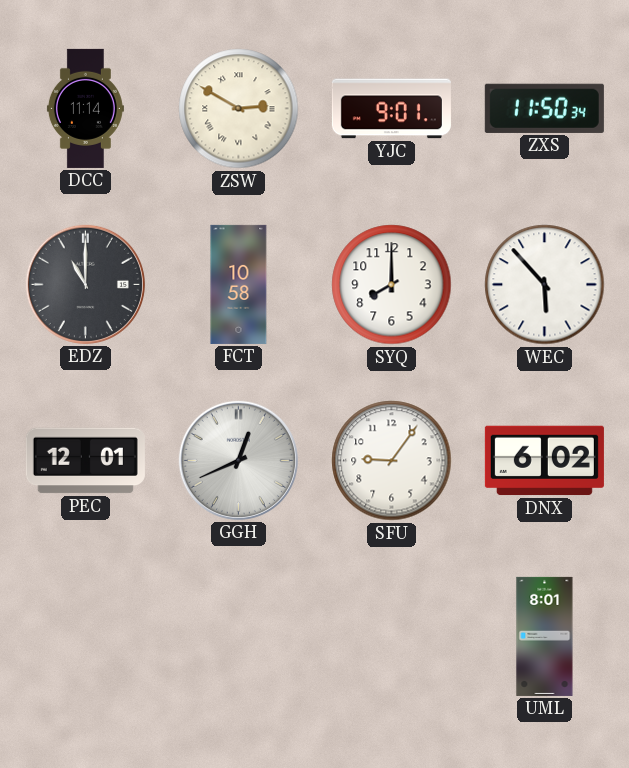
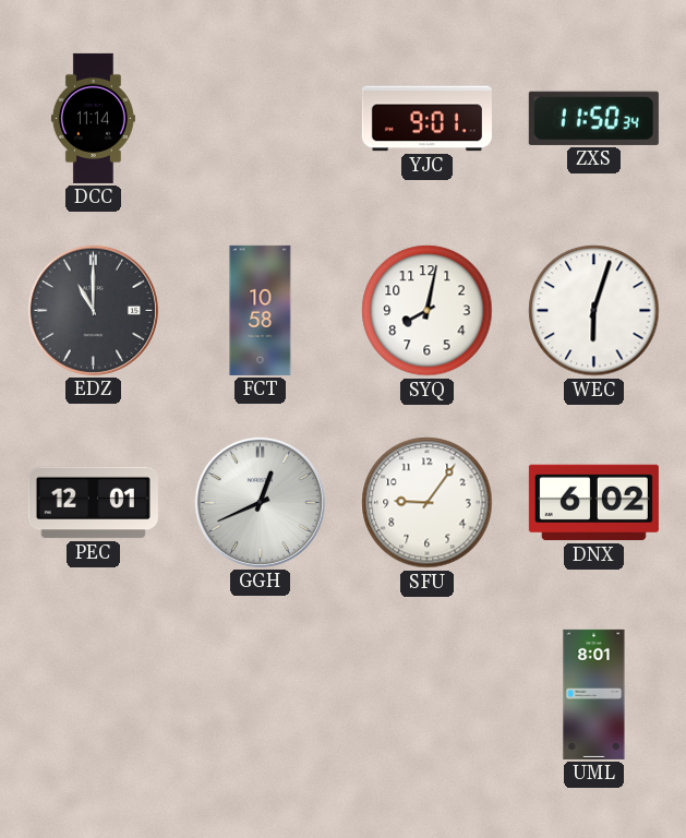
ZSW: 2:50 -> none (239, 109)
SYQ: 8:00 -> 8:02 (428, 311)
WEC: 5:53 -> 6:03 (594, 311)
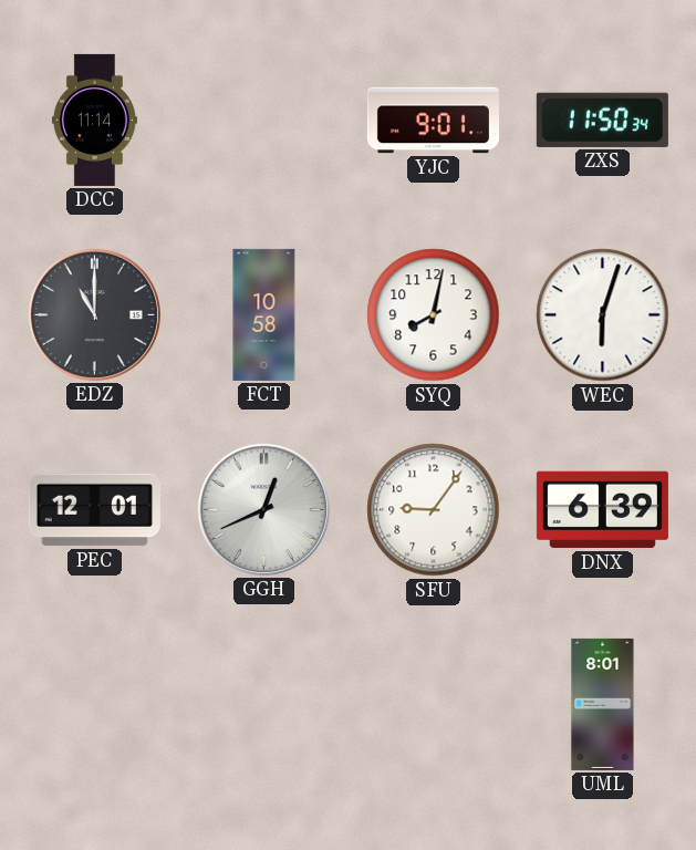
DNX: 6:02 -> 6:39 (602, 510)
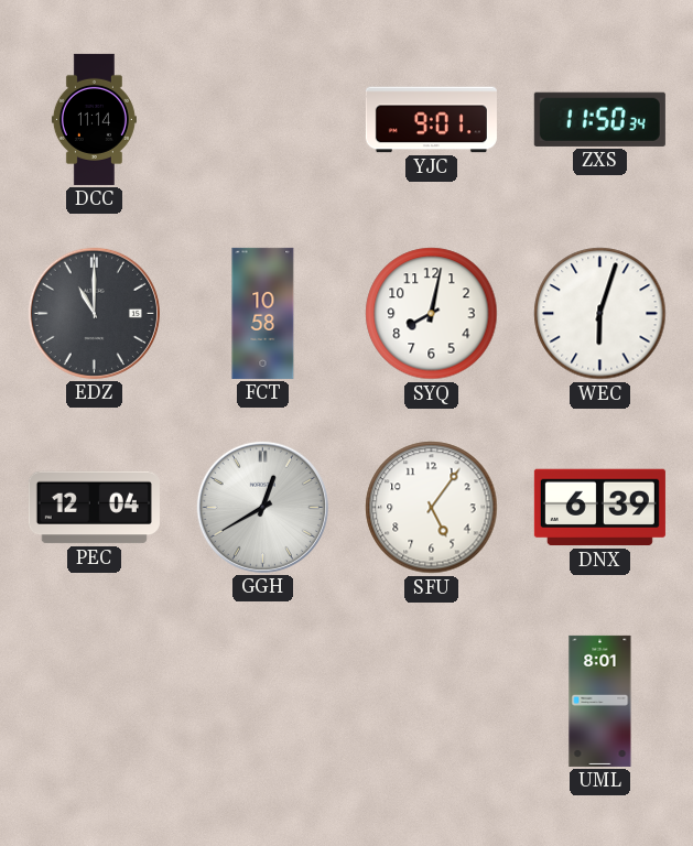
PEC: 12:01 -> 12:04 (94, 508)
GGH: 12:41 -> 12:40 (262, 507)
SFU: 9:06 -> 5:06 (432, 508)
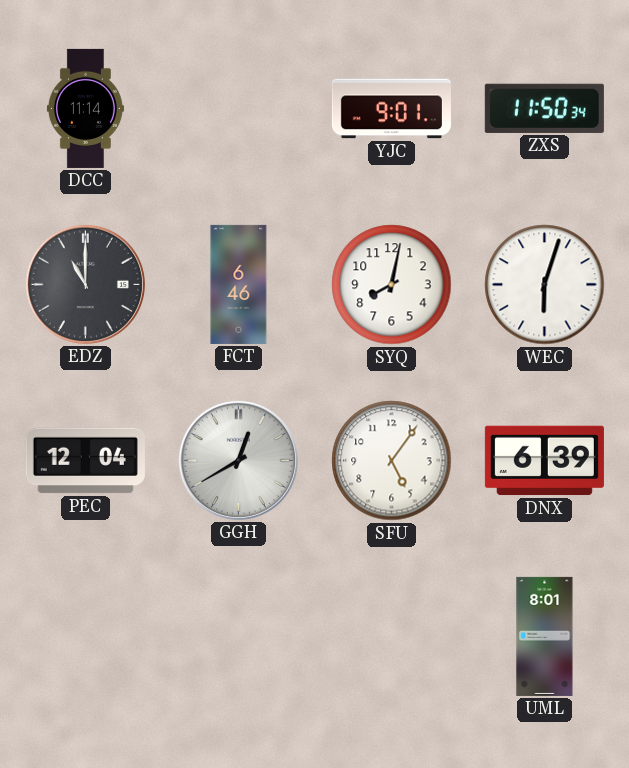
FCT: 10:58 -> 6:46 (239, 284)
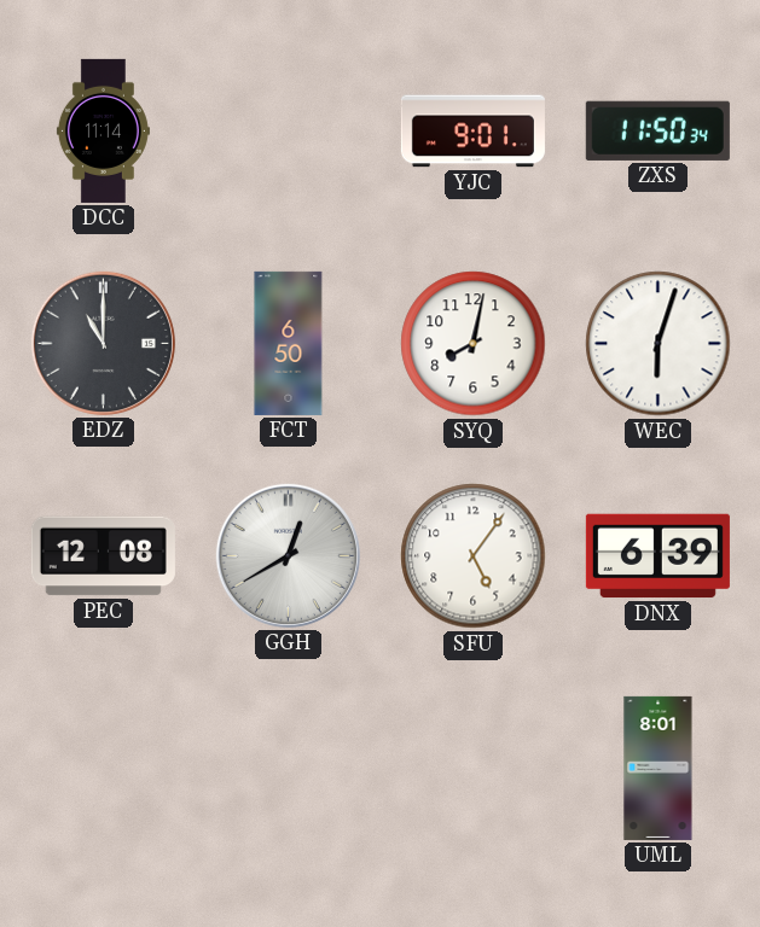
FCT: 6:46 -> 6:50 (289, 343)
PEC: 12:04 -> 12:08 (103, 556)
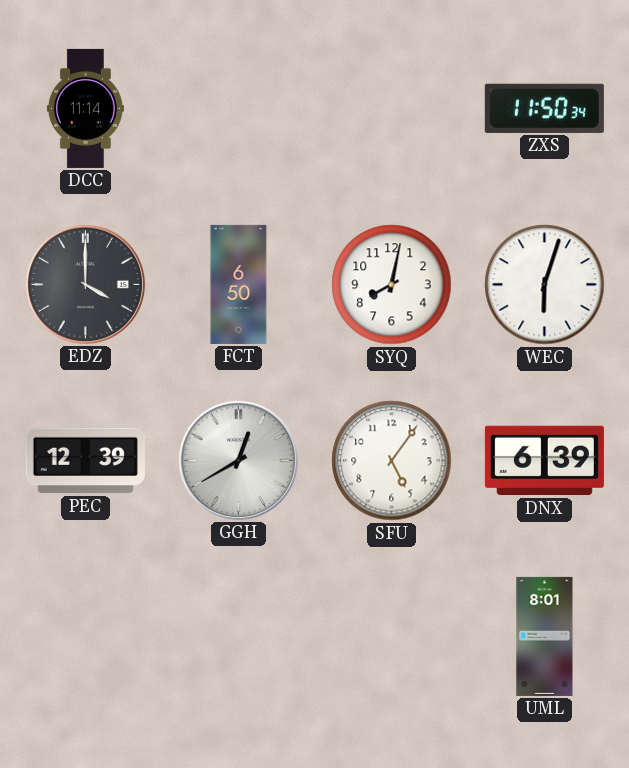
YJC: 9:01 -> none (472, 132)
EDZ: 11:00 -> 4:00 (85, 284)
PEC: 12:08 -> 12:39 (85, 461)
